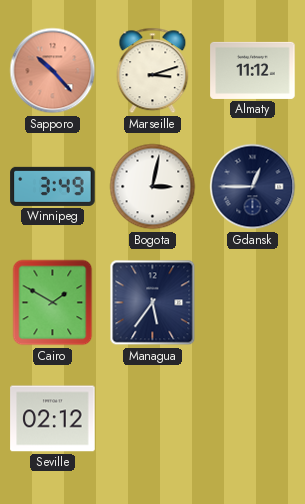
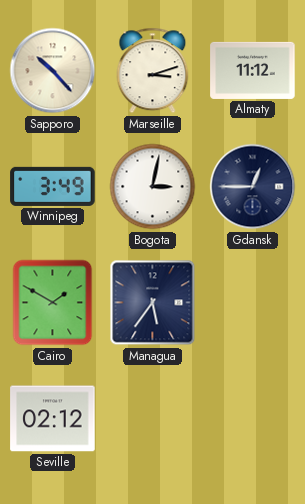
Sapporo dial: salmon -> cream (53, 71)
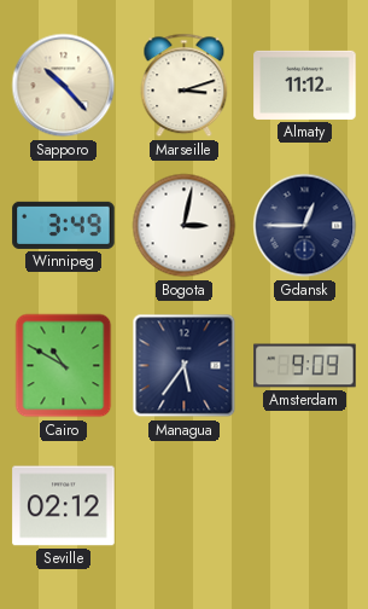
Cairo: 1:50 -> 10:50 (64, 366)
Amsterdam: none -> 9:09 (305, 366)
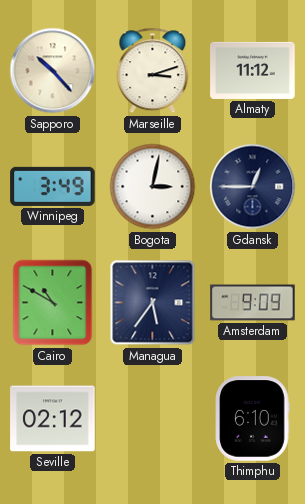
Thimphu: none -> 6:10 (253, 419)
